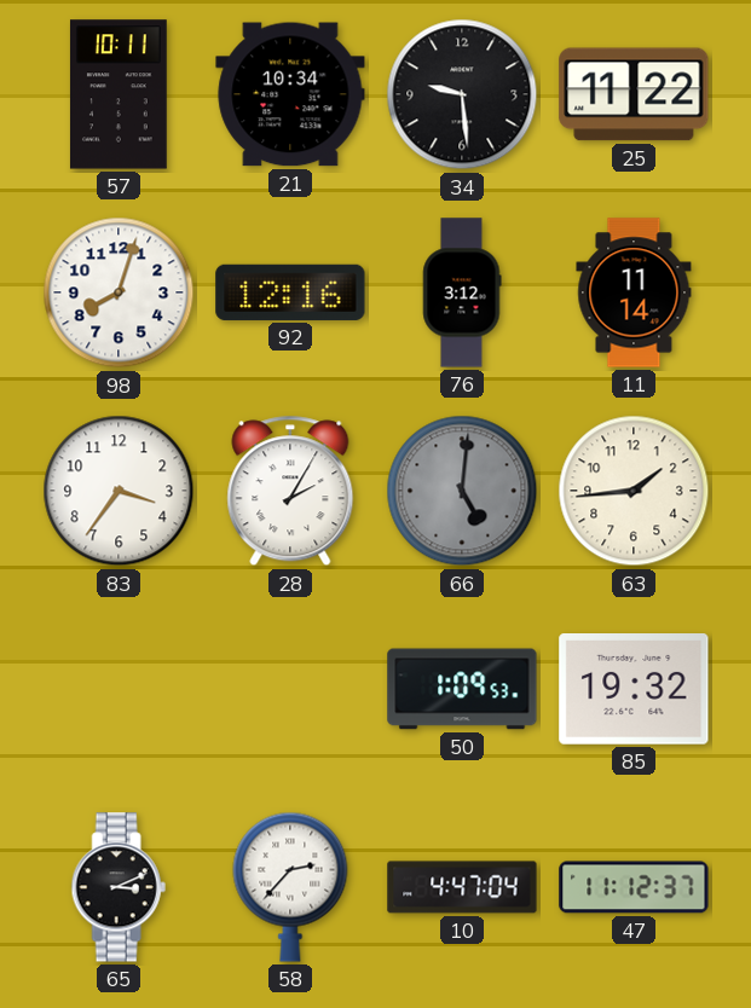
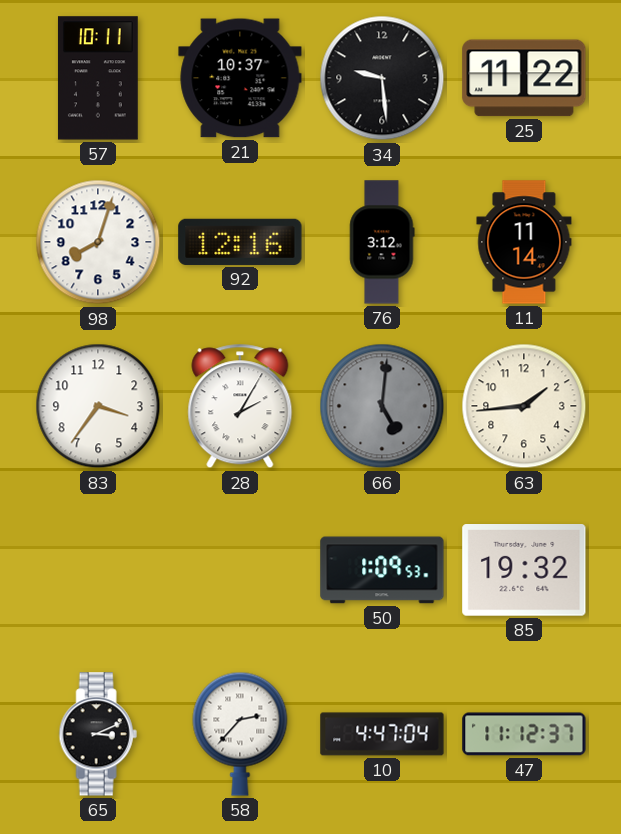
21: 10:34 -> 10:37 (240, 78)
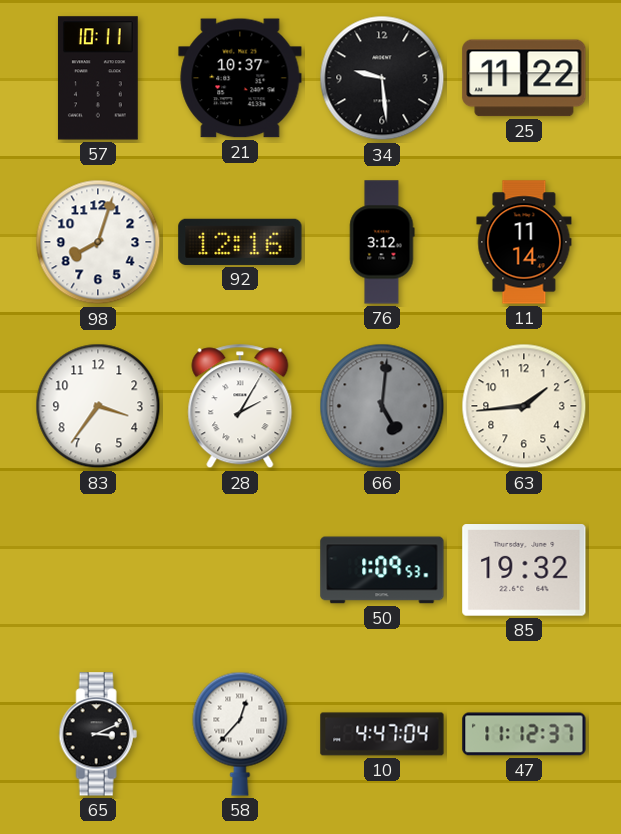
58: 2:37 -> 12:37 (240, 734)
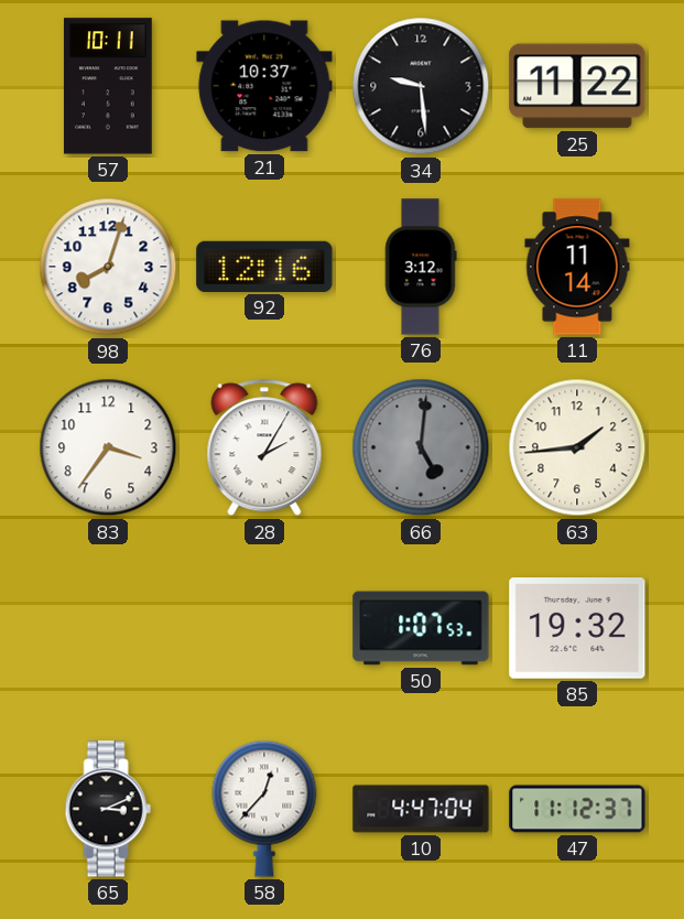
50: 1:09 -> 1:07 (421, 628)
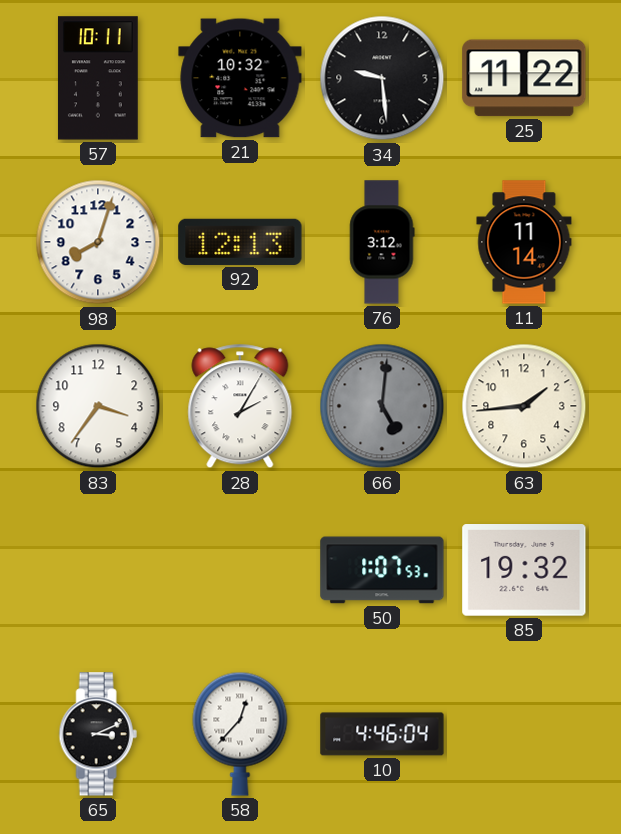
21: 10:37 -> 10:32 (240, 78)
92: 12:16 -> 12:13 (240, 242)
10: 4:47 -> 4:46 (382, 734)
47: 11:12 -> none (577, 809)
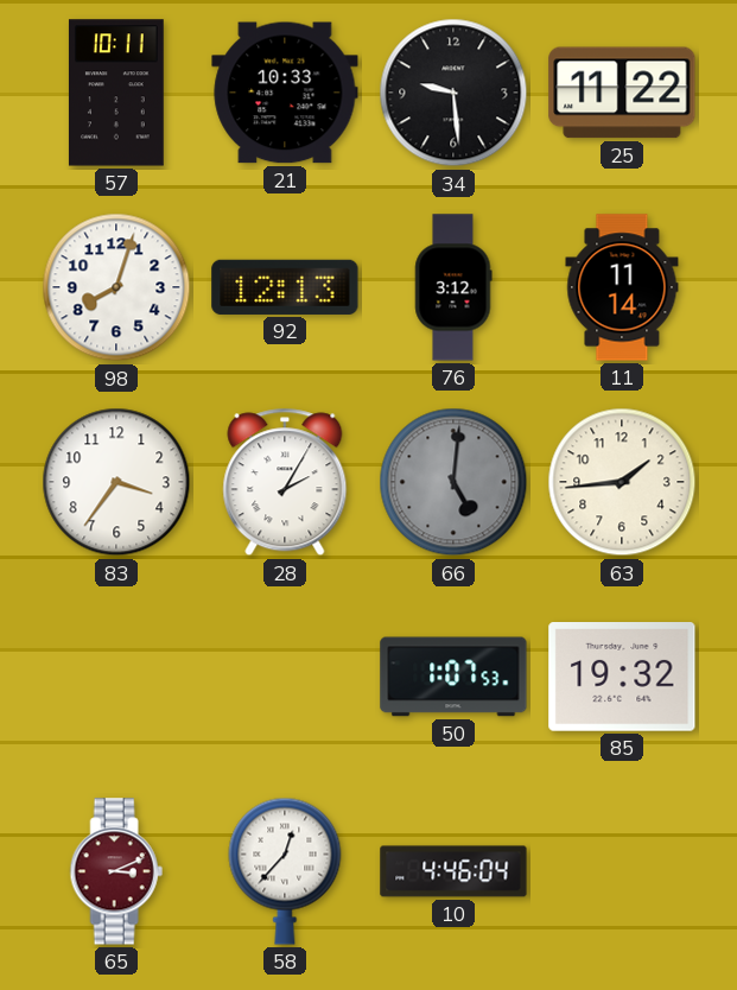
21: 10:32 -> 10:33 (285, 93)
65 dial: black -> burgundy (116, 871)
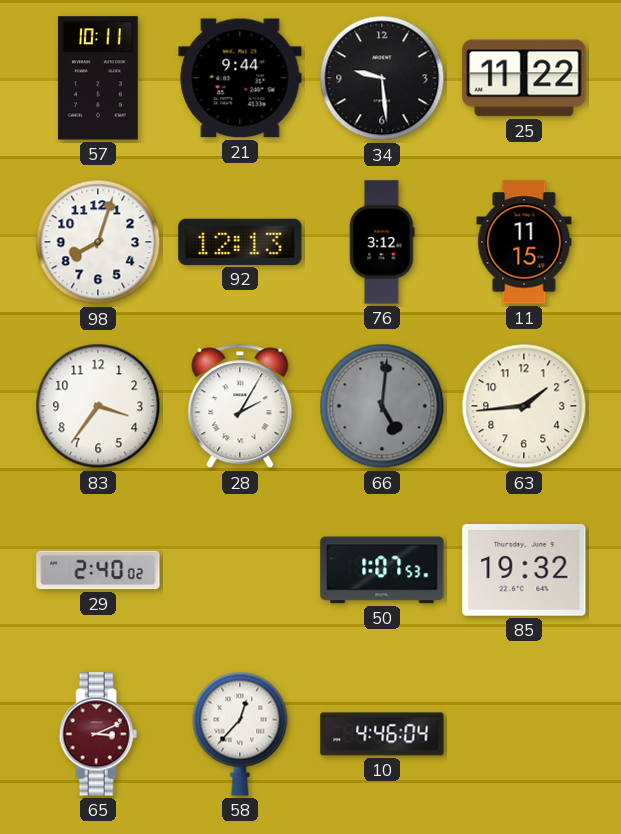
21: 10:33 -> 9:44 (240, 78)
11: 11:14 -> 11:15 (524, 242)
29: none -> 2:40 (98, 570)
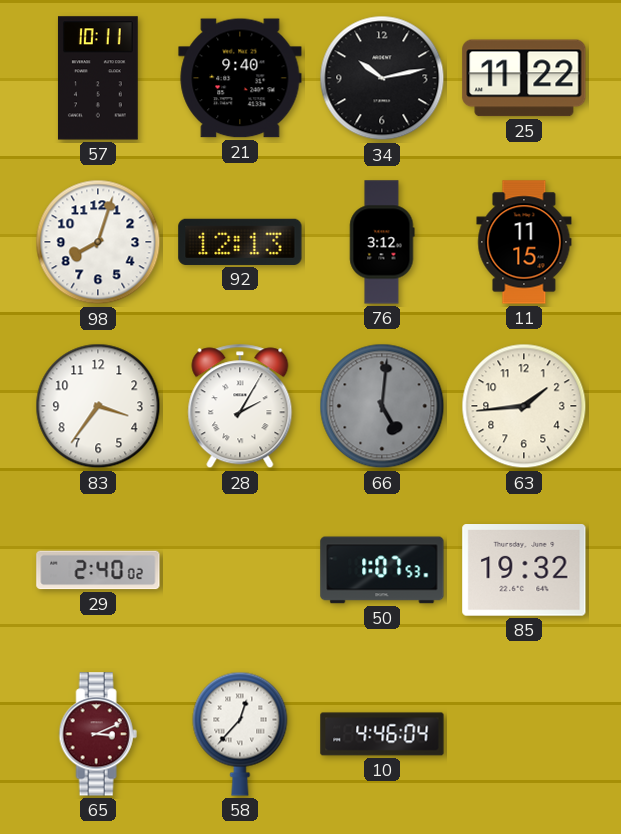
21: 9:44 -> 9:40 (240, 78)
34: 9:29 -> 10:13 (382, 78)
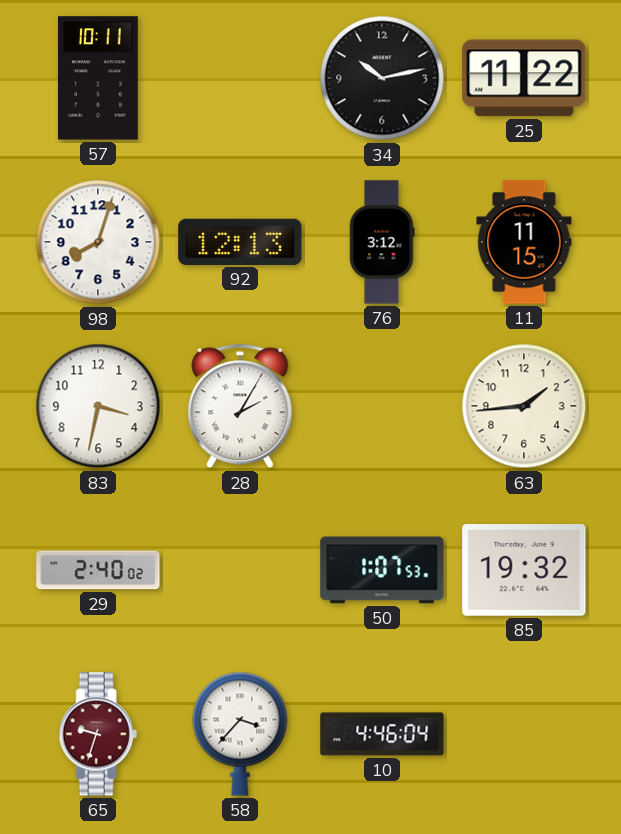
21: 9:40 -> none (240, 78)
83: 3:36 -> 3:32 (98, 406)
66: 5:01 -> none (382, 406)
65: 3:11 -> 9:33 (98, 734)
58: 12:37 -> 3:37 (240, 734)
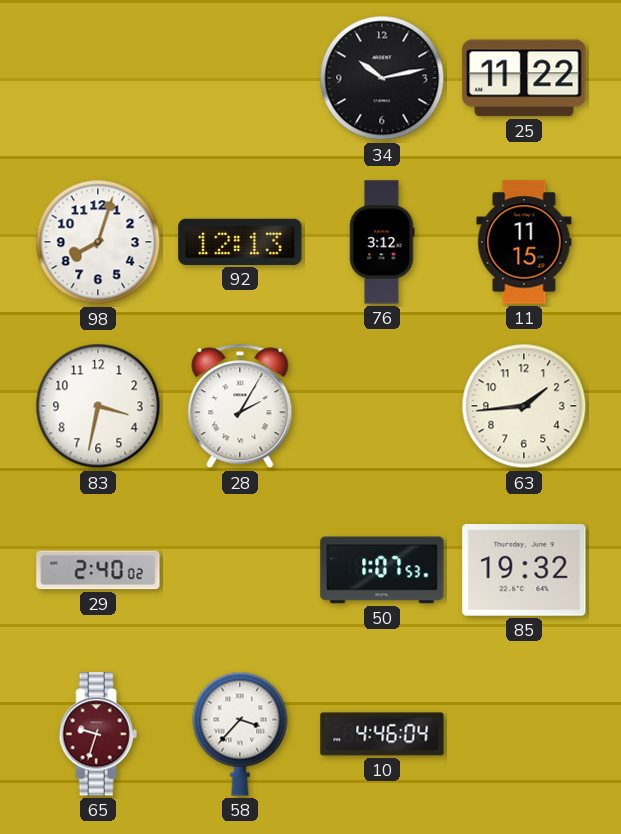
57: 10:11 -> none (98, 78)
